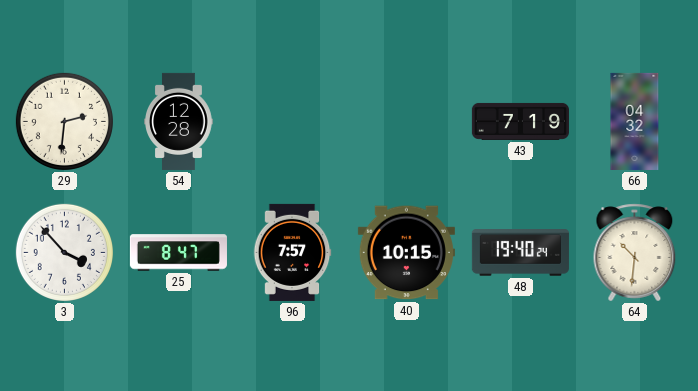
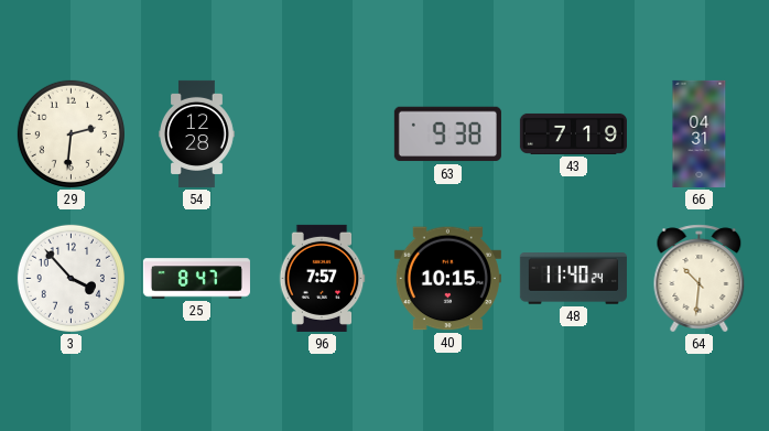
63: none -> 9:38 (447, 134)
66: 04:32 -> 04:31 (700, 133)
48: 19:40 -> 11:40 (573, 279)
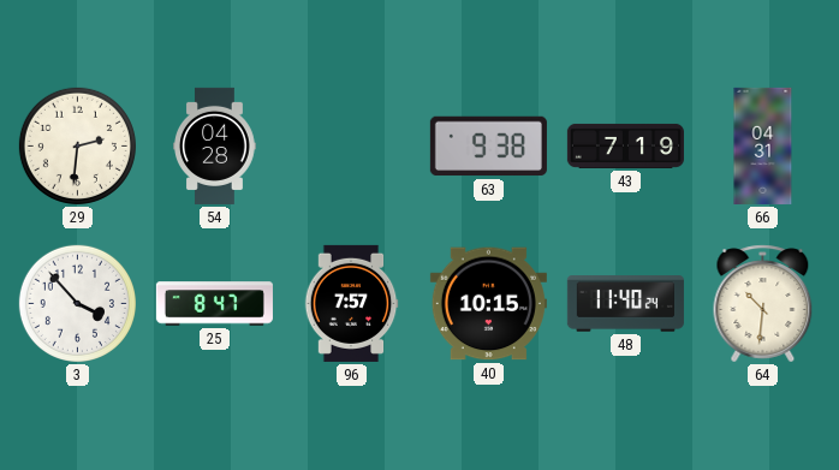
54: 12:28 -> 04:28 (215, 145)
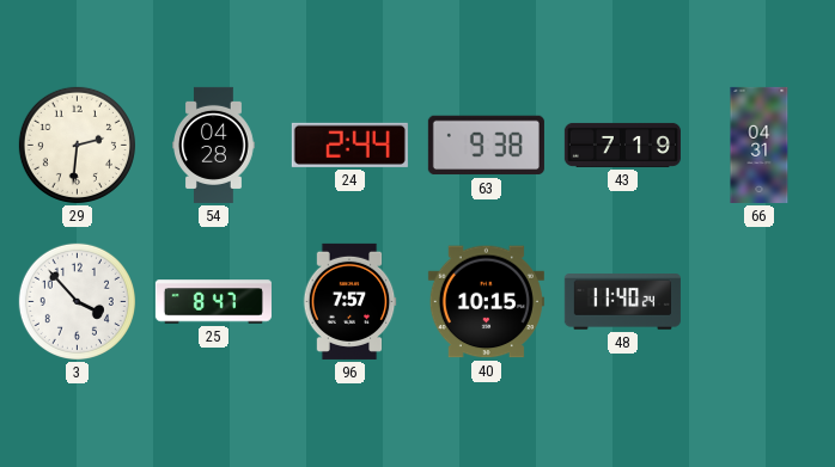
24: none -> 2:44 (349, 145)
64: 10:31 -> none (763, 304)
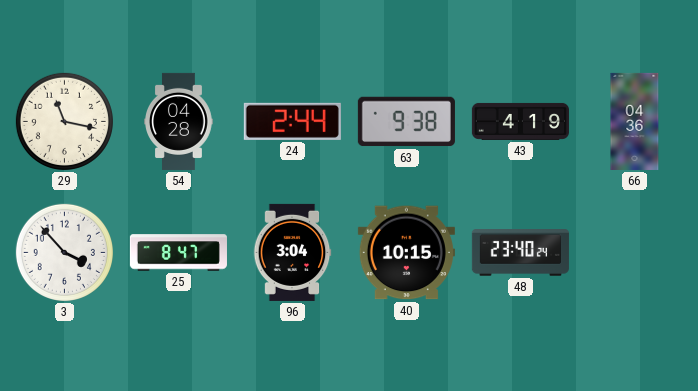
29: 2:31 -> 11:17 (64, 121)
43: 7:19 -> 4:19 (520, 121)
66: 04:31 -> 04:36 (635, 121)
96: 7:57 -> 3:04 (292, 252)
48: 11:40 -> 23:40 (520, 253)
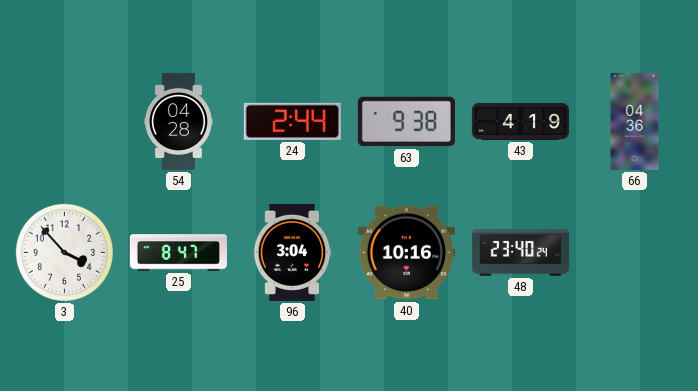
29: 11:17 -> none (64, 121)
40: 10:15 -> 10:16 (406, 253)
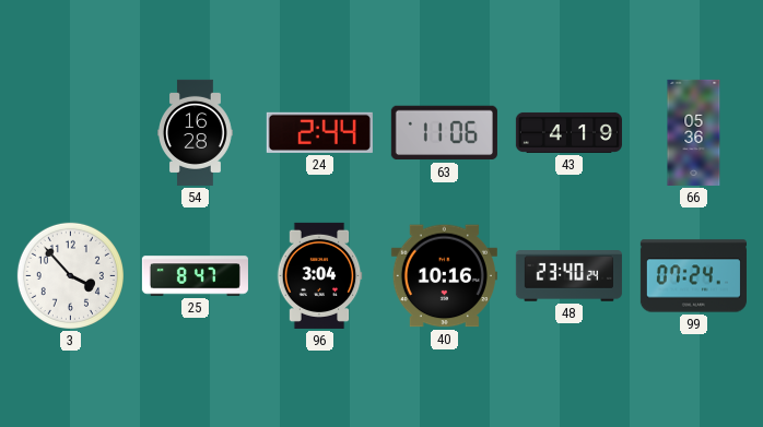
54: 04:28 -> 16:28 (196, 132)
63: 9:38 -> 11:06 (444, 133)
66: 04:36 -> 05:36 (694, 132)
99: none -> 07:24 (693, 276)
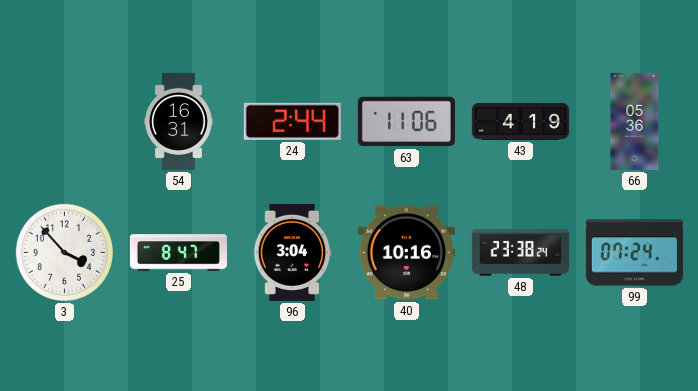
54: 16:28 -> 16:31 (179, 121)
48: 23:40 -> 23:38 (520, 253)
